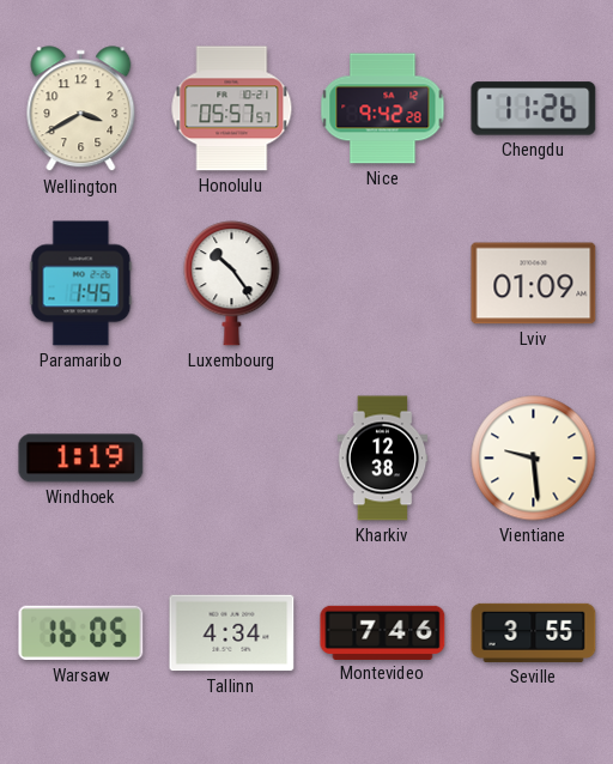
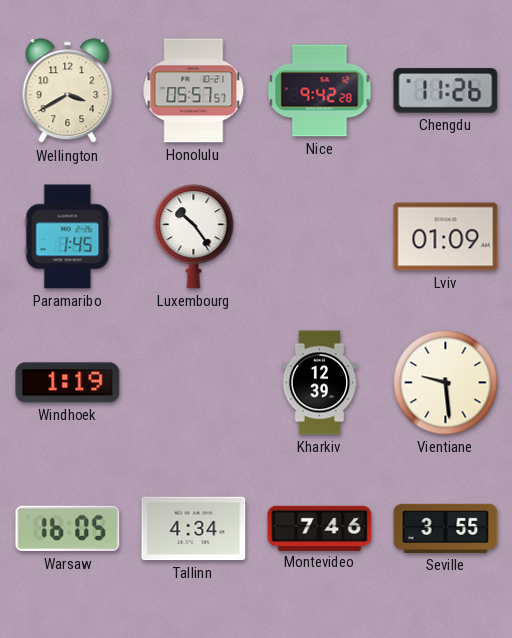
Kharkiv: 12:38 -> 12:39 (320, 383)
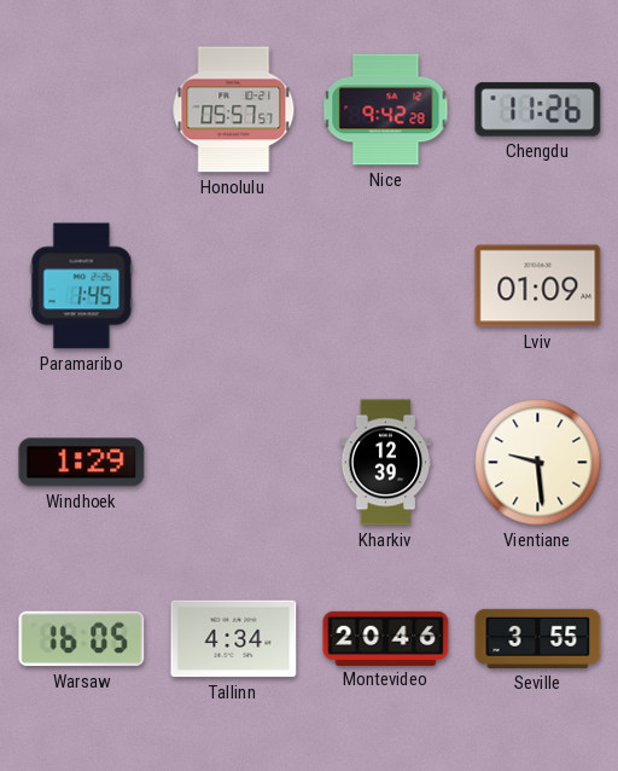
Wellington: 3:40 -> none (68, 91)
Luxembourg: 10:24 -> none (194, 237)
Windhoek: 1:19 -> 1:29 (82, 463)
Montevideo: 7:46 -> 20:46 (386, 638)
